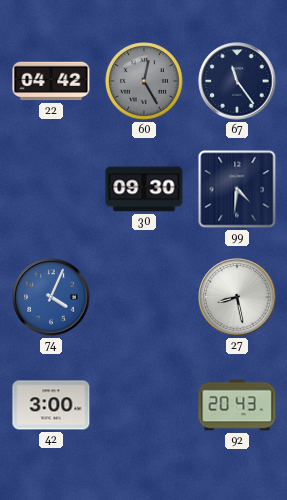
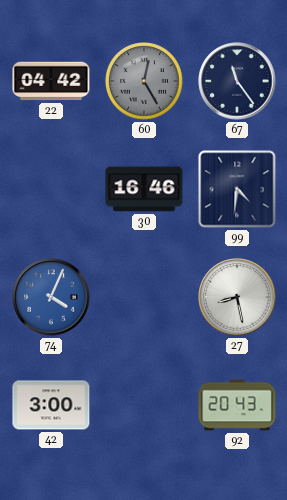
30: 09:30 -> 16:46 (144, 189)
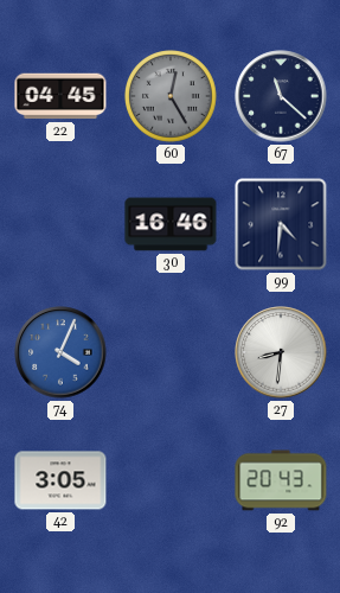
22: 04:42 -> 04:45 (60, 96)
67: 11:24 -> 11:22 (281, 96)
27: 8:28 -> 8:31 (281, 352)
42: 3:00 -> 3:05 (60, 480)
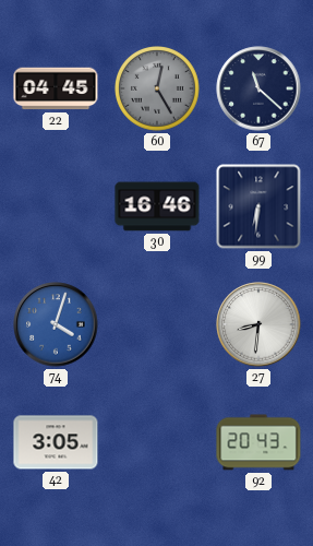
99: 4:31 -> 6:31 (258, 206)
74: 4:04 -> 4:03 (56, 324)
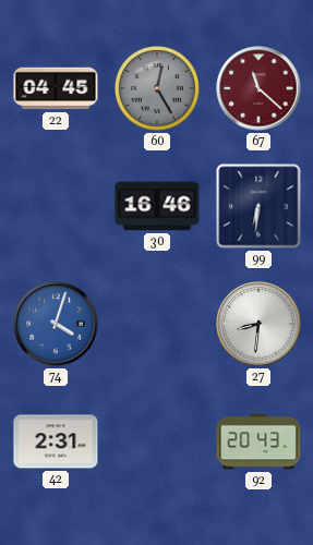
67 dial: navy -> burgundy (258, 88)
42: 3:05 -> 2:31 (56, 441)
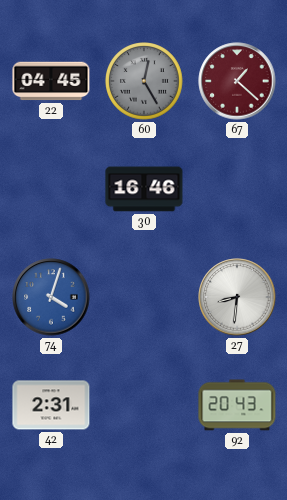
67: 11:22 -> 1:22 (237, 81)
99: 6:31 -> none (258, 206)
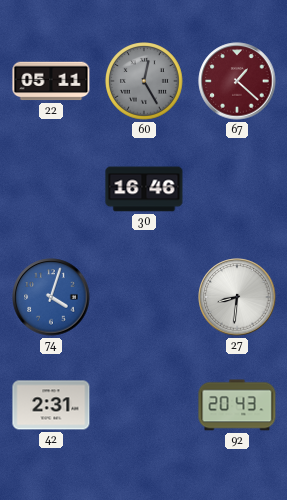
22: 04:45 -> 05:11 (51, 81)
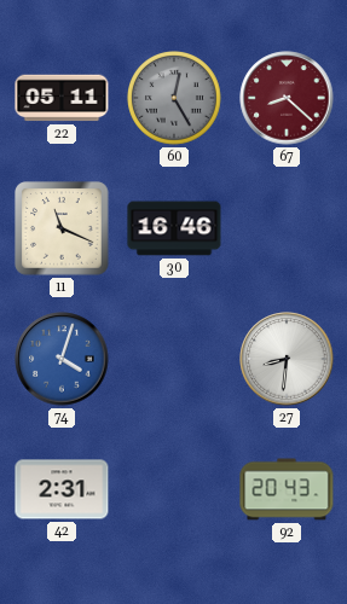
67: 1:22 -> 8:22 (287, 98)
11: none -> 11:19 (62, 228)
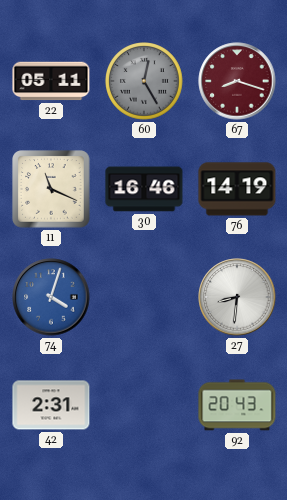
67: 8:22 -> 8:18 (237, 81)
76: none -> 14:19 (237, 189)
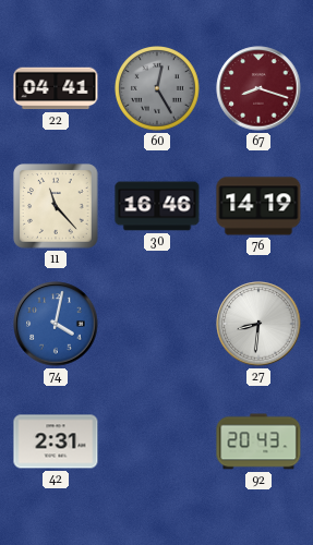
22: 05:11 -> 04:41 (56, 88)
11: 11:19 -> 11:23 (56, 206)
74: 4:03 -> 4:02 (56, 324)
